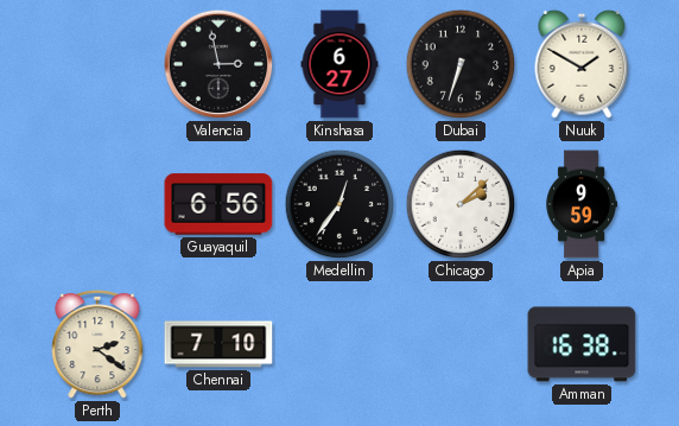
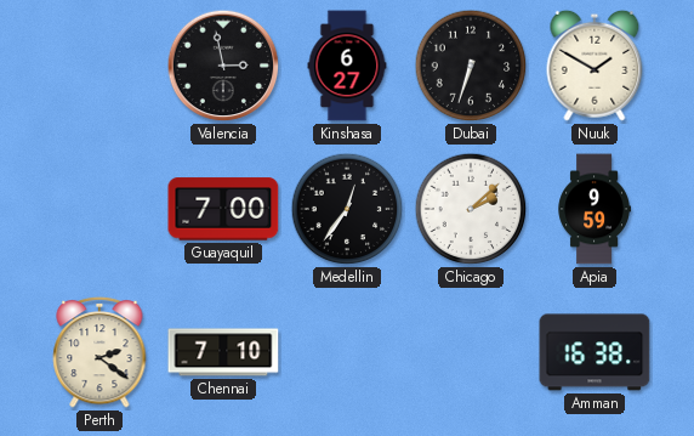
Guayaquil: 6:56 -> 7:00 (223, 209)
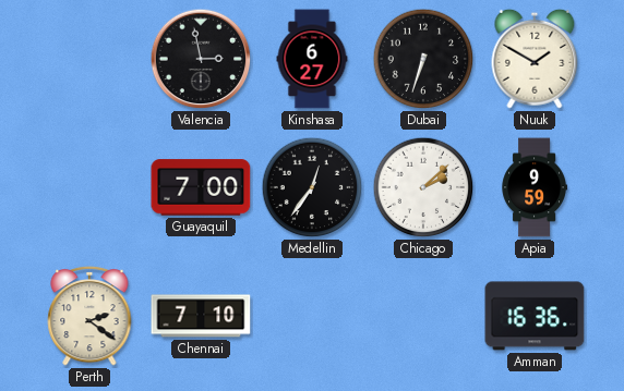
Amman: 16:38 -> 16:36 (535, 316)
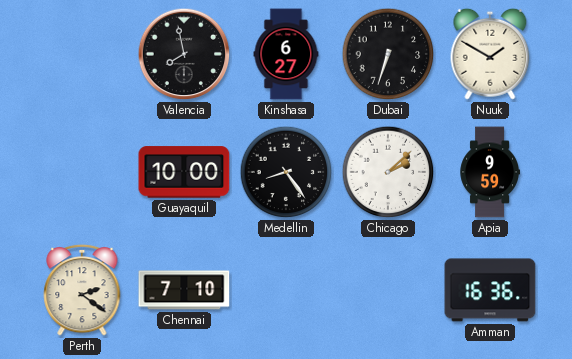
Valencia: 2:58 -> 7:58 (184, 54)
Guayaquil: 7:00 -> 10:00 (184, 172)
Medellin: 12:36 -> 8:24 (286, 172)
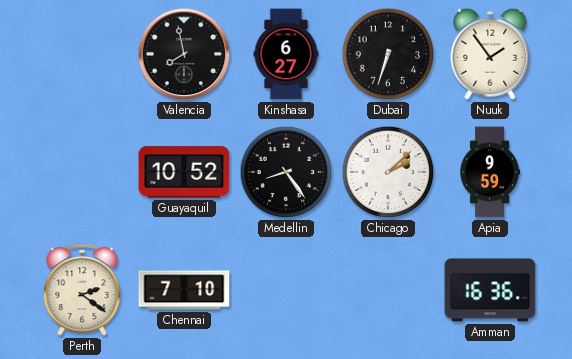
Nuuk: 1:50 -> 1:54 (490, 54)
Guayaquil: 10:00 -> 10:52 (184, 172)
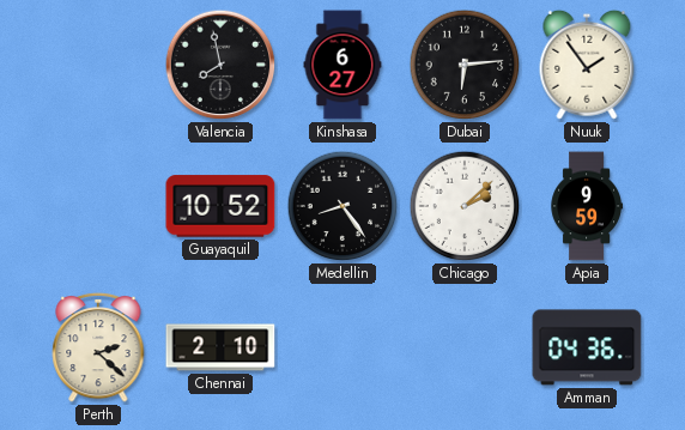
Dubai: 6:33 -> 6:14 (465, 65)
Perth: 2:21 -> 2:22 (98, 347)
Chennai: 7:10 -> 2:10 (220, 347)
Amman: 16:36 -> 04:36 (587, 347)
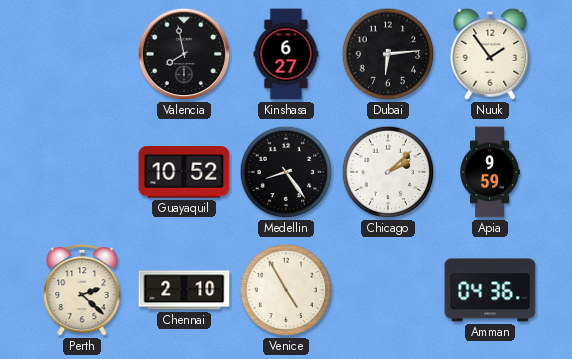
Venice: none -> 4:55 (286, 290)
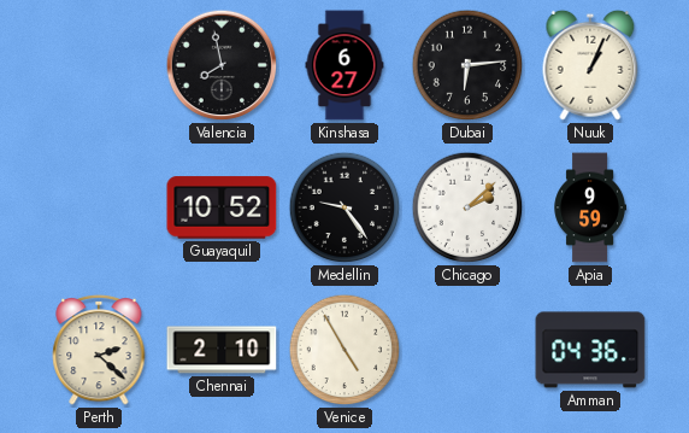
Nuuk: 1:54 -> 1:04 (590, 65)
Medellin: 8:24 -> 9:24 (344, 207)
